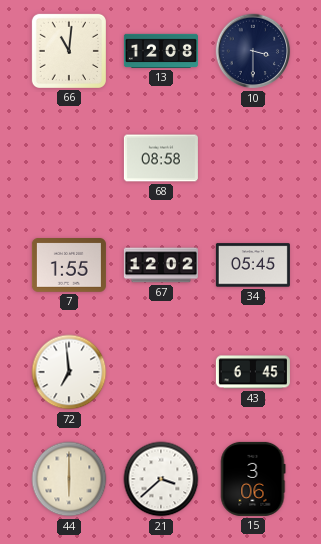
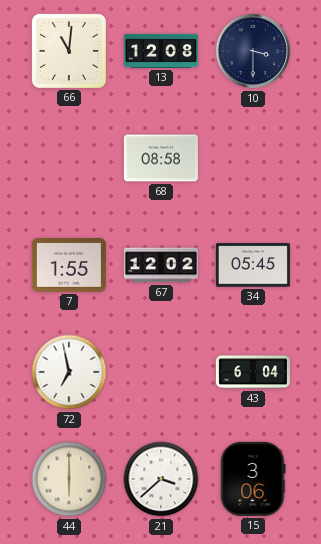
72: 6:59 -> 6:58 (69, 372)
43: 6:45 -> 6:04 (253, 372)
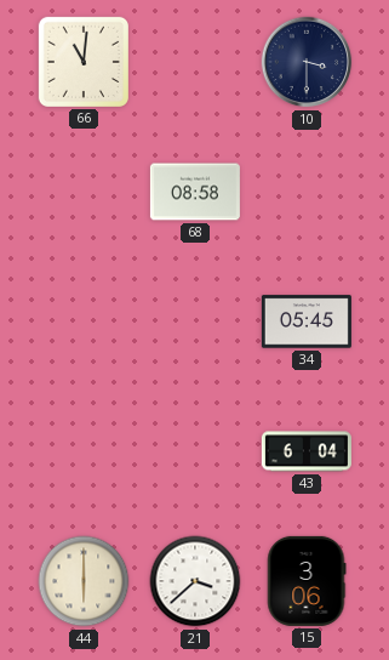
13: 12:08 -> none (161, 51)
7: 1:55 -> none (69, 266)
67: 12:02 -> none (161, 265)
72: 6:58 -> none (69, 372)
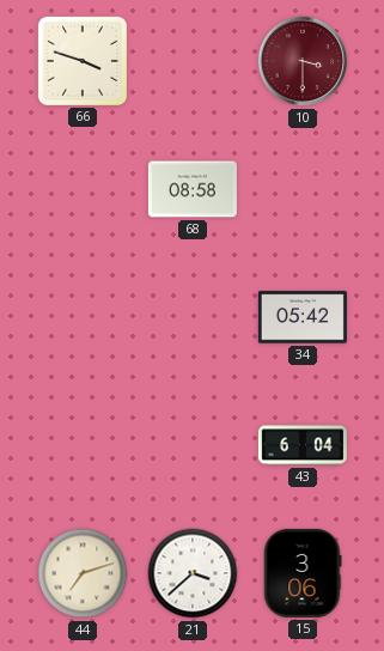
66: 11:01 -> 3:48 (83, 61)
10 dial: navy -> burgundy (303, 61)
34: 05:45 -> 05:42 (303, 317)
44: 6:00 -> 7:12 (83, 573)
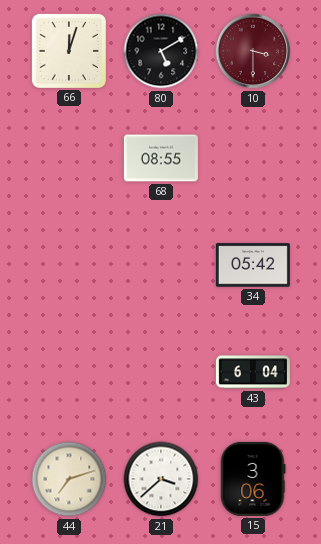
66: 3:48 -> 12:03 (69, 51)
80: none -> 5:10 (161, 51)
68: 08:58 -> 08:55 (161, 158)
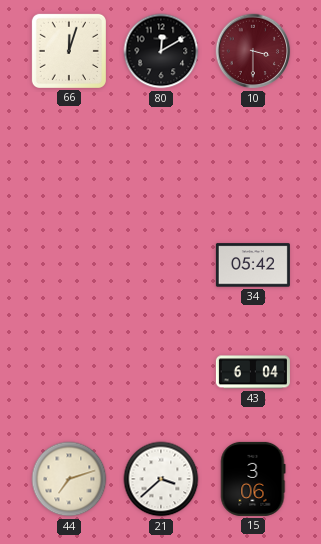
80: 5:10 -> 12:10 (161, 51)
68: 08:55 -> none (161, 158)
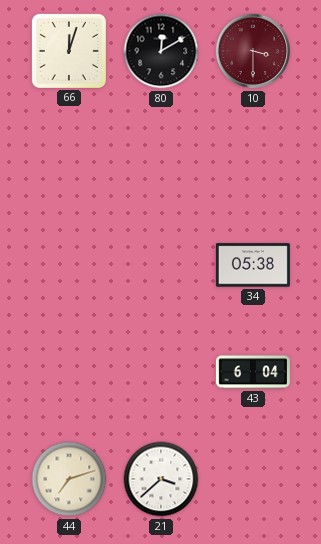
34: 05:42 -> 05:38 (253, 265)
15: 3:06 -> none (253, 479)
